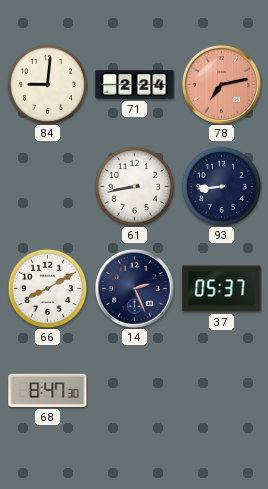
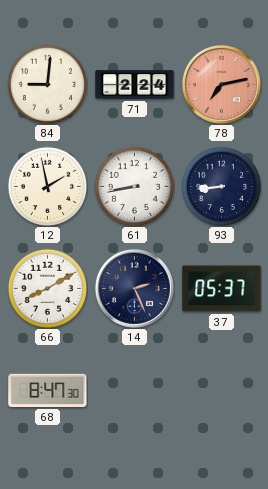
12: none -> 1:58 (47, 186)
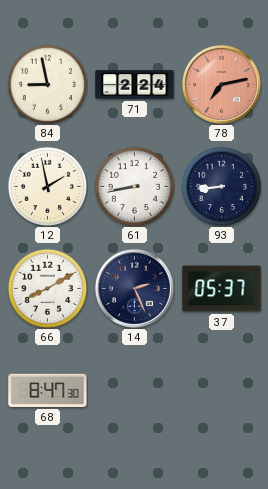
84: 9:01 -> 8:58 (47, 84)
